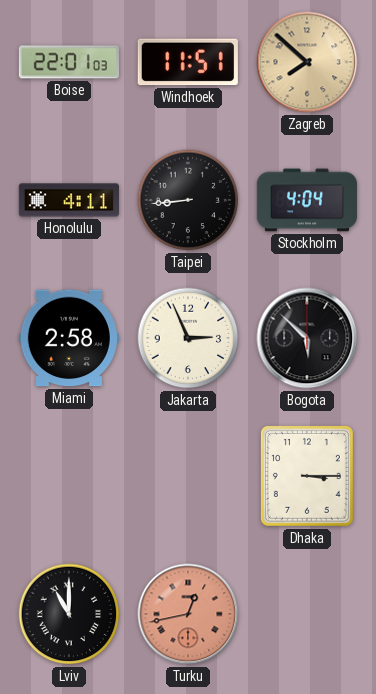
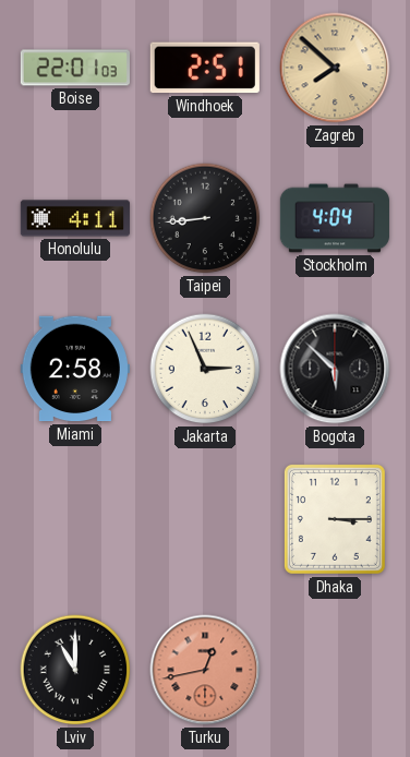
Windhoek: 11:51 -> 2:51 (205, 68)
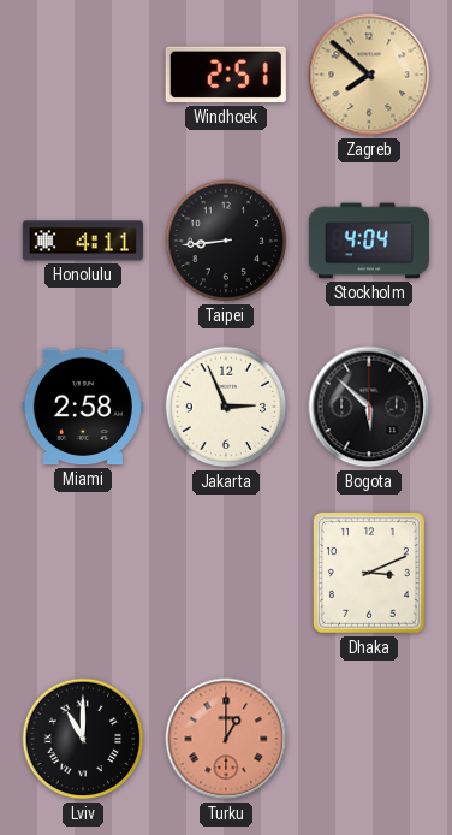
Boise: 22:01 -> none (75, 68)
Dhaka: 3:15 -> 3:11 (369, 573)
Turku: 12:43 -> 1:00 (226, 739)
